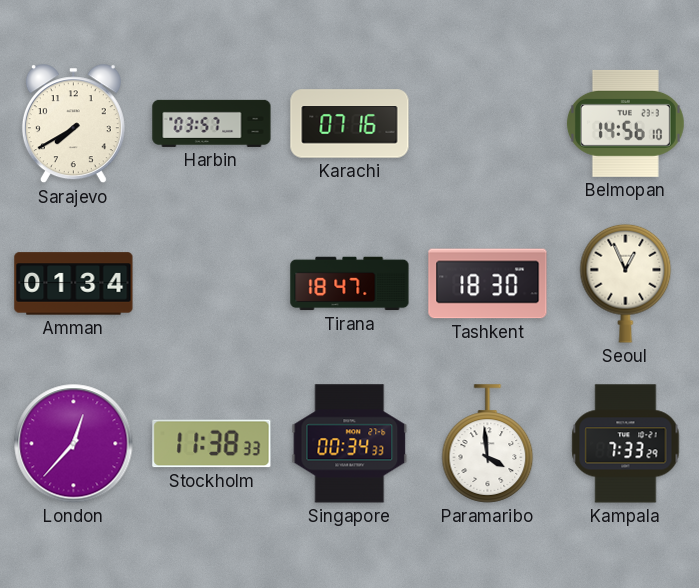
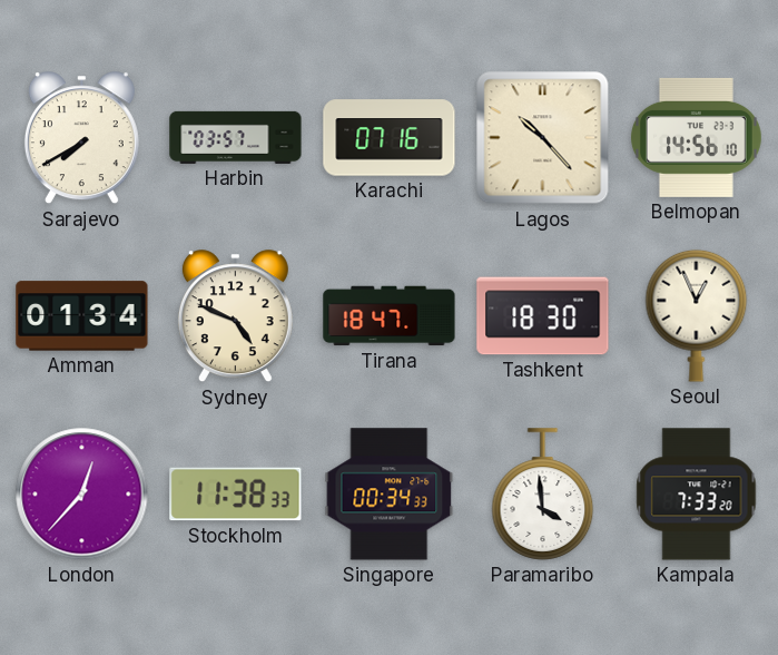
Lagos: none -> 10:23 (543, 138)
Sydney: none -> 4:49 (235, 316)
Kampala: 7:33:29 -> 7:33:20 (697, 495)
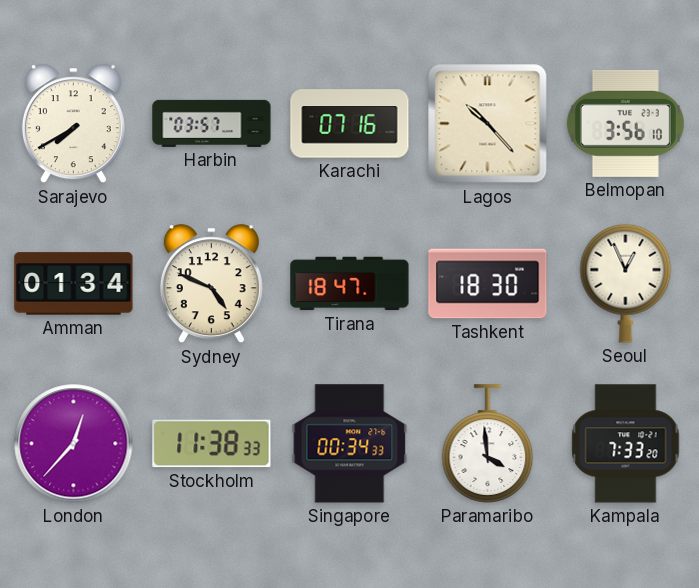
Belmopan: 14:56 -> 3:56 (625, 123)
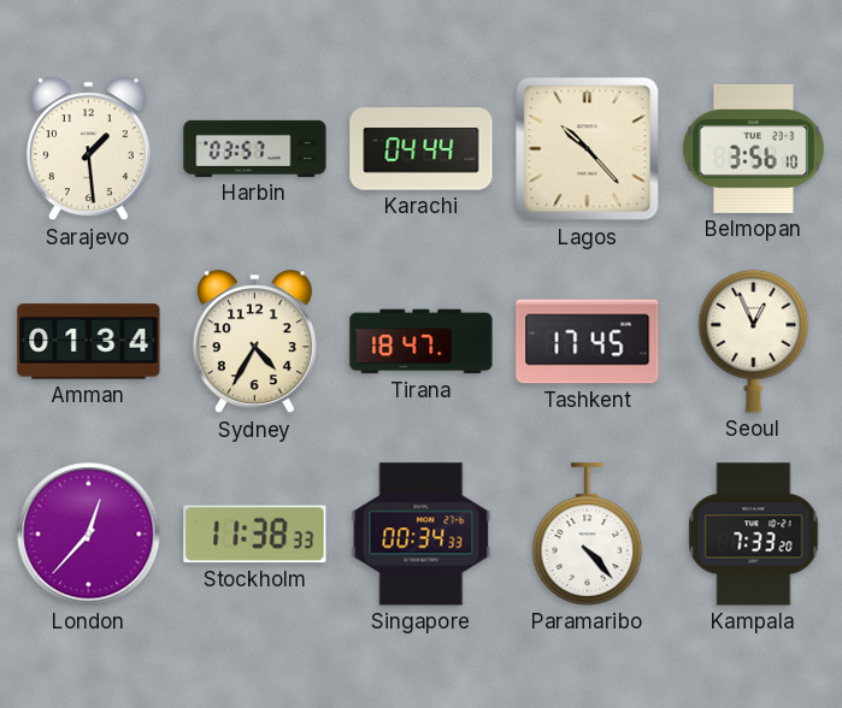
Sarajevo: 7:40 -> 1:29 (88, 149)
Karachi: 07:16 -> 04:44 (422, 149)
Sydney: 4:49 -> 4:35 (254, 342)
Tashkent: 18:30 -> 17:45 (588, 342)
Paramaribo: 3:59 -> 4:23 (588, 535)
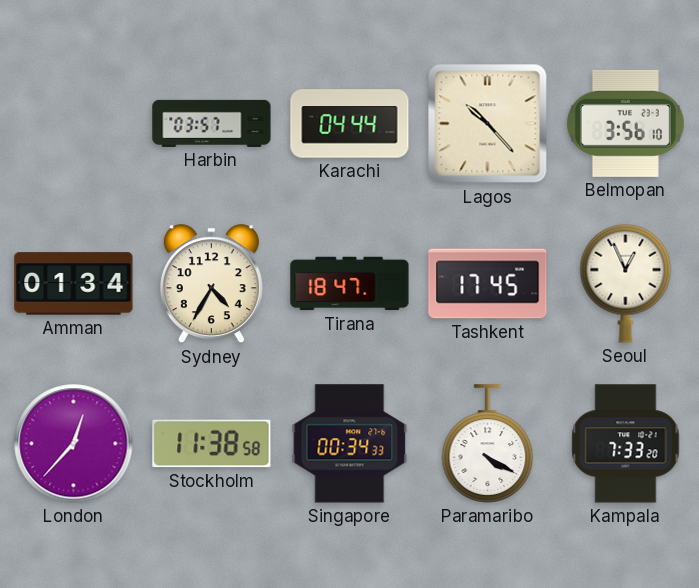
Sarajevo: 1:29 -> none (88, 149)
Stockholm: 11:38:33 -> 11:38:58 (212, 444)
Paramaribo: 4:23 -> 4:20 (488, 444)
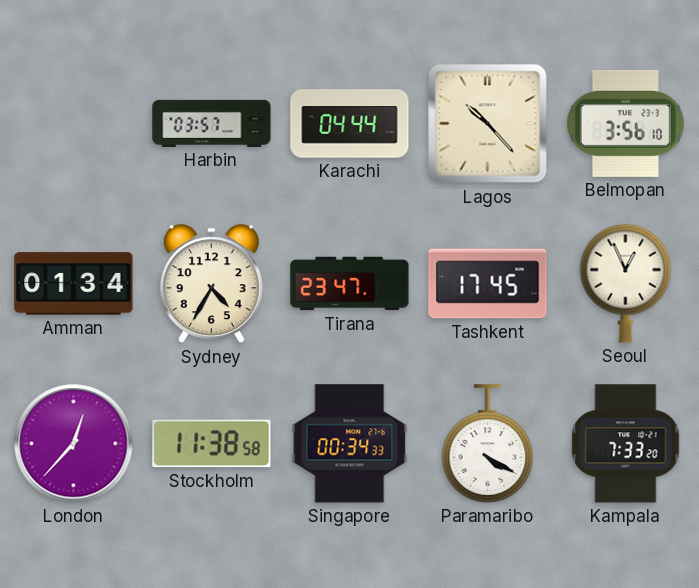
Tirana: 18:47 -> 23:47 (350, 284)
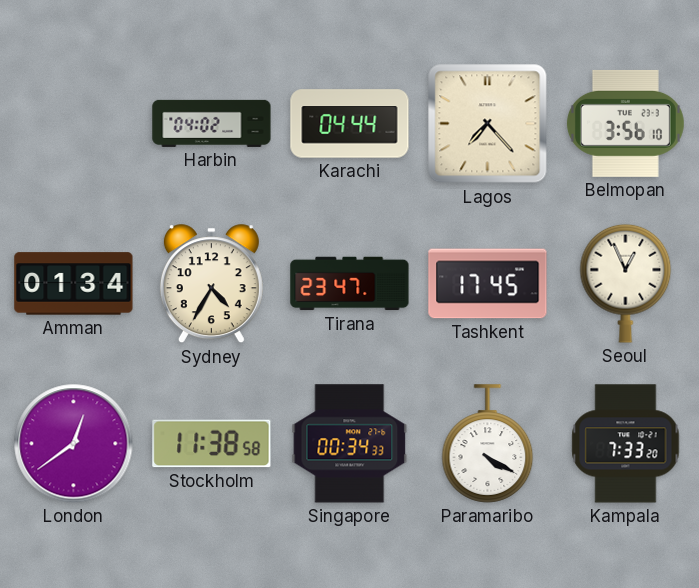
Harbin: 03:57 -> 04:02 (212, 123)
Lagos: 10:23 -> 7:23 (488, 124)
London: 12:37 -> 12:39 (74, 444)
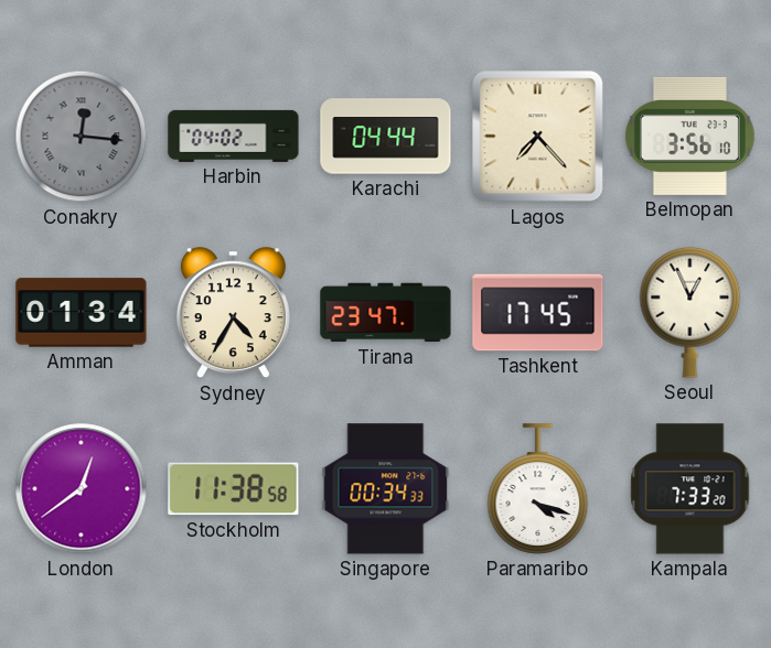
Conakry: none -> 12:16 (82, 137)
Paramaribo: 4:20 -> 4:18 (538, 489)
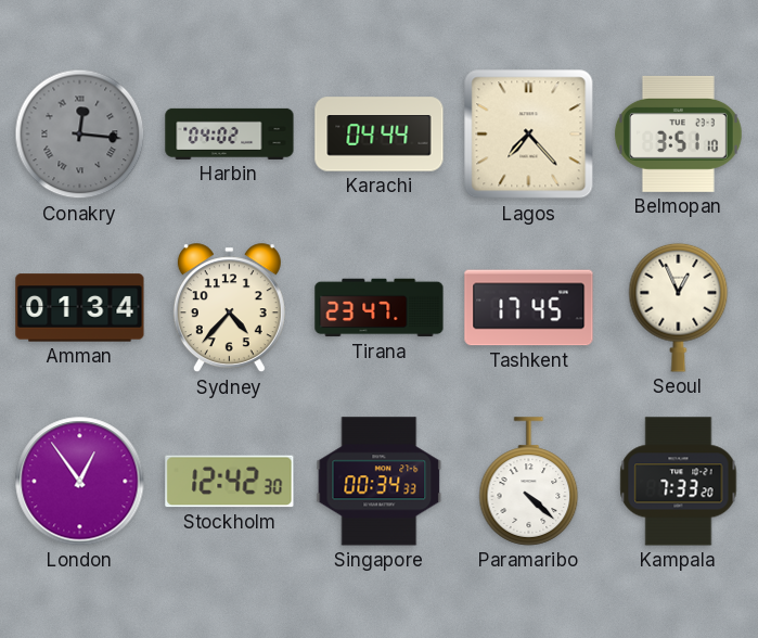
Belmopan: 3:56 -> 3:51 (678, 133)
Sydney: 4:35 -> 4:37 (229, 308)
London: 12:39 -> 12:54 (80, 482)
Stockholm: 11:38 -> 12:42 (230, 482)
Paramaribo: 4:18 -> 4:22 (529, 482)
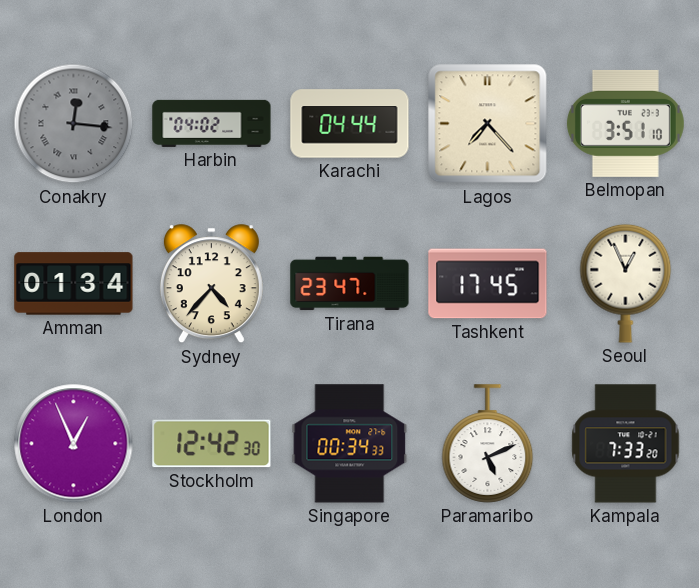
London: 12:54 -> 12:56 (74, 444)
Paramaribo: 4:22 -> 5:11 (488, 444)
